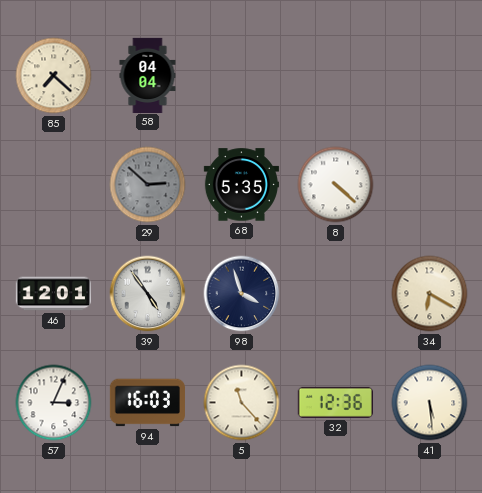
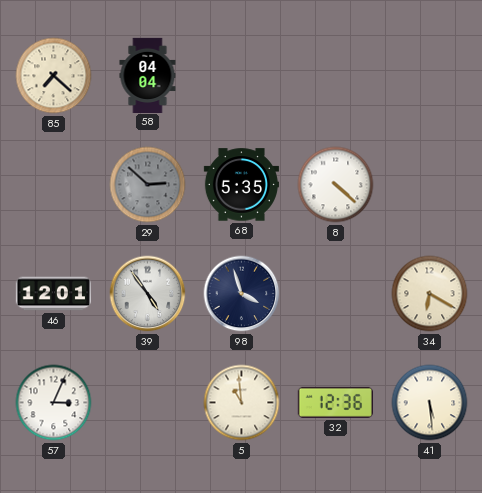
94: 16:03 -> none (147, 403)
5: 11:23 -> 10:59 (242, 403)
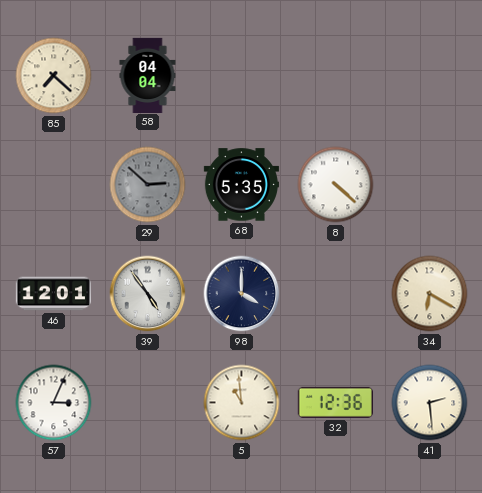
98: 3:57 -> 4:00 (242, 294)
41: 5:29 -> 2:29 (430, 403)
